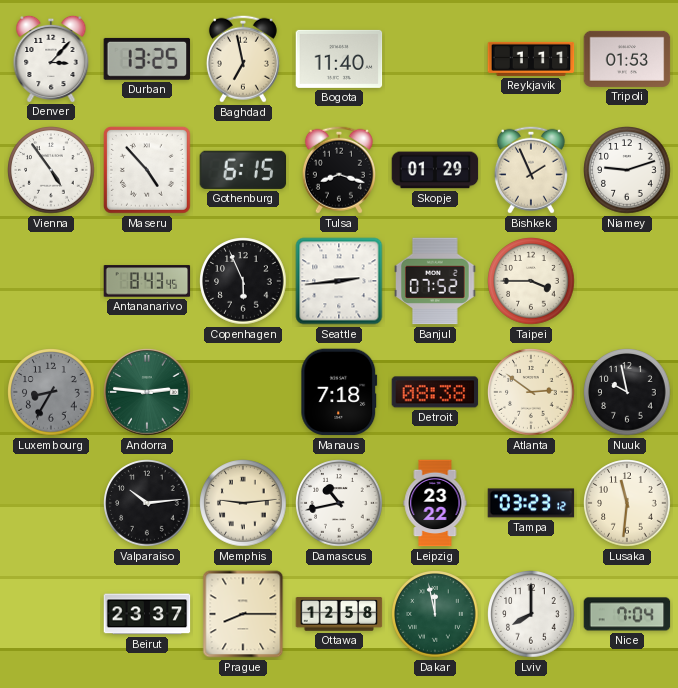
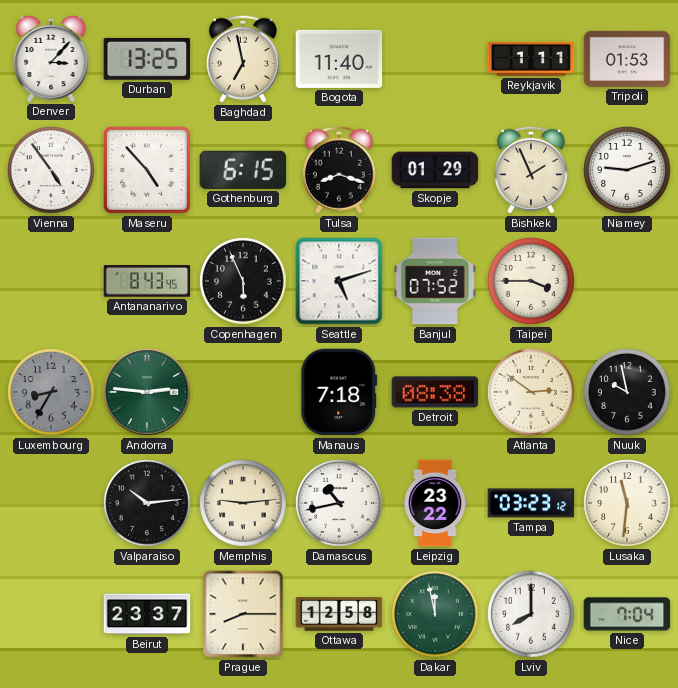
Seattle: 2:44 -> 5:12 (339, 281)
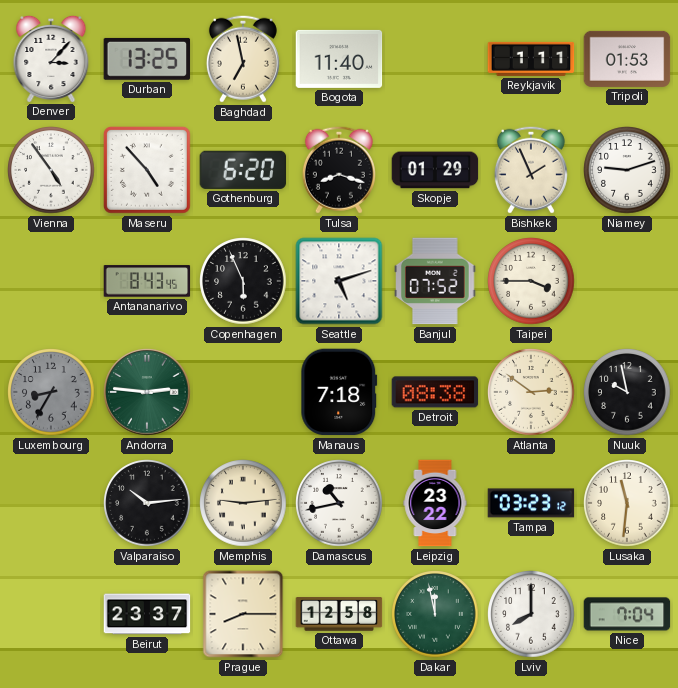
Gothenburg: 6:15 -> 6:20 (243, 170)
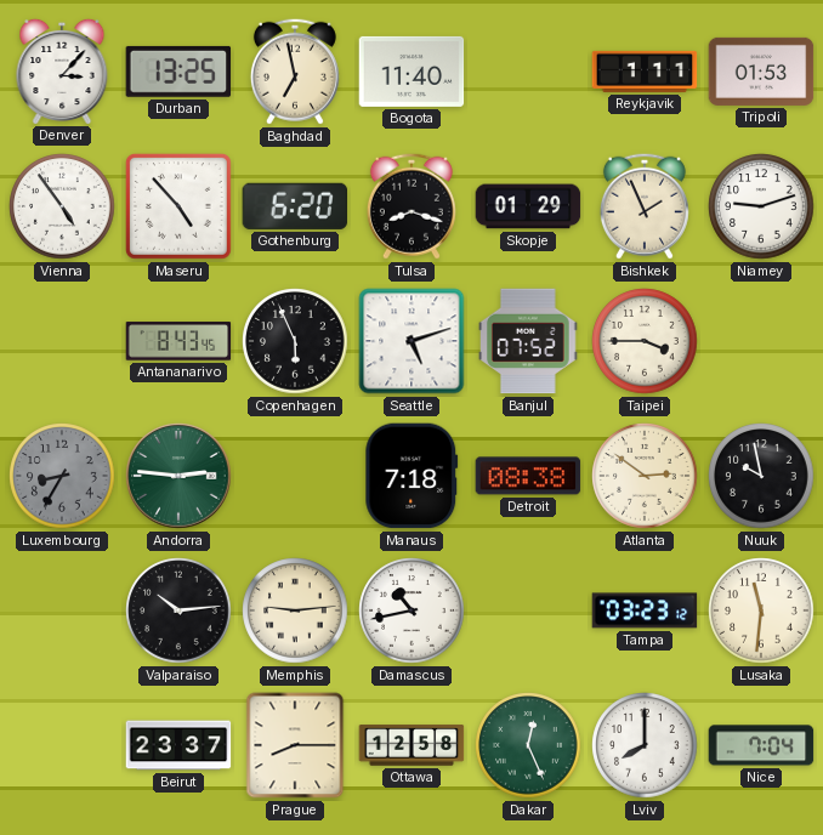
Leipzig: 23:22 -> none (435, 503)
Dakar: 11:58 -> 12:26 (528, 745)
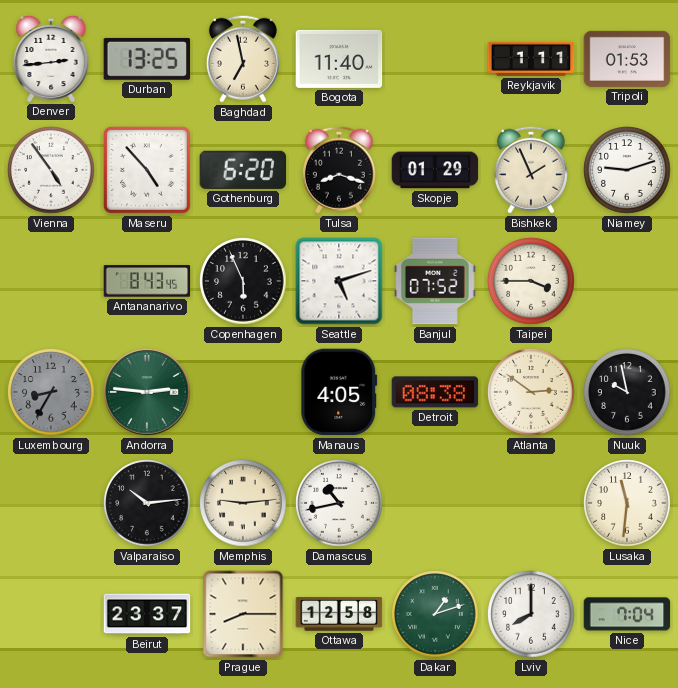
Denver: 3:07 -> 2:44 (51, 58)
Manaus: 7:18 -> 4:05 (339, 392)
Tampa: 03:23 -> none (645, 610)
Dakar: 12:26 -> 1:12 (435, 614)
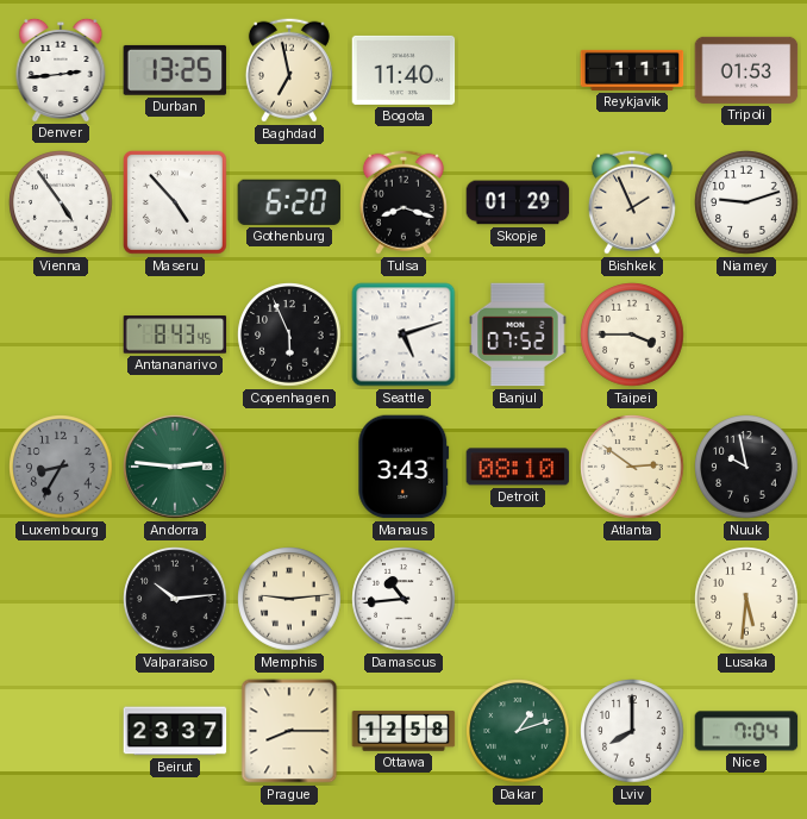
Manaus: 4:05 -> 3:43 (403, 467)
Detroit: 08:38 -> 08:10 (518, 467)
Damascus: 10:43 -> 10:44 (403, 599)
Lusaka: 11:31 -> 5:31 (746, 599)
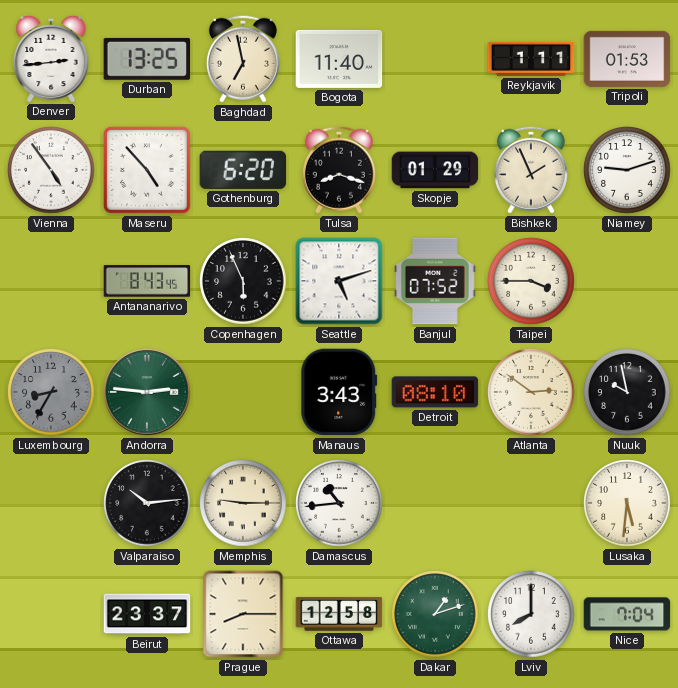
Memphis: 9:14 -> 9:15 (243, 503)
